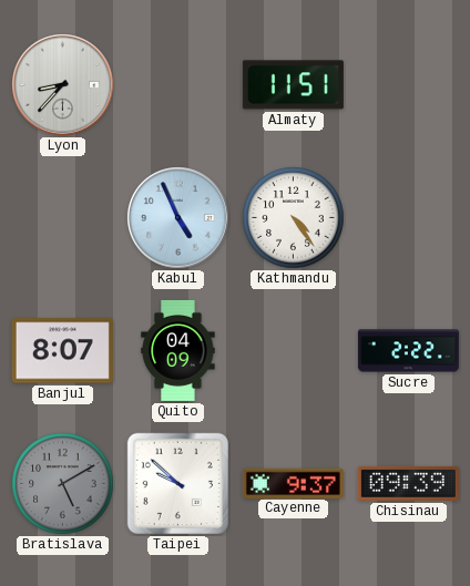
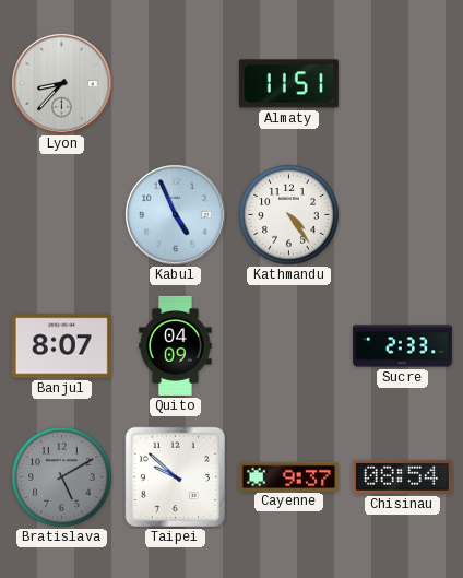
Sucre: 2:22 -> 2:33 (402, 346)
Chisinau: 09:39 -> 08:54 (402, 476)
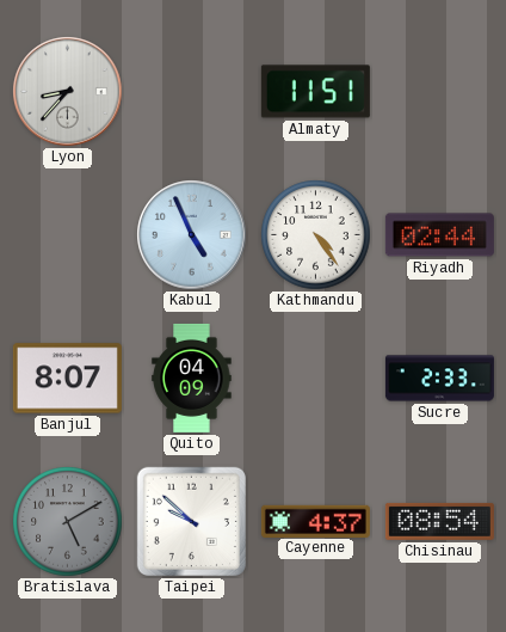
Riyadh: none -> 02:44 (439, 235)
Cayenne: 9:37 -> 4:37 (315, 521)
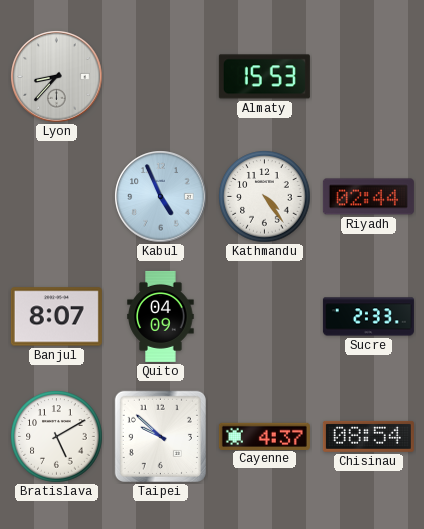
Almaty: 11:51 -> 15:53 (264, 77)
Bratislava dial: grey -> white (57, 437)
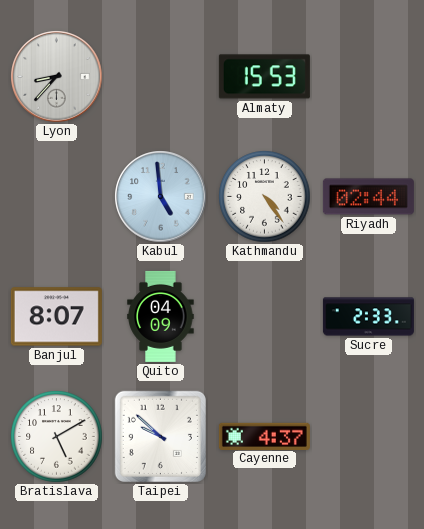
Kabul: 4:56 -> 4:59 (161, 197)
Chisinau: 08:54 -> none (368, 436)
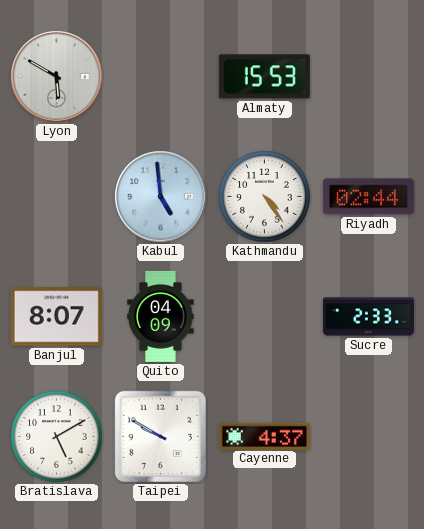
Lyon: 8:37 -> 5:50 (57, 77)
Taipei: 9:52 -> 9:50 (160, 436)
